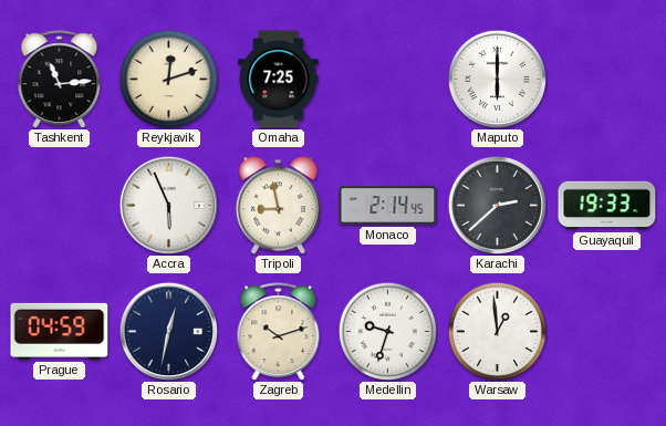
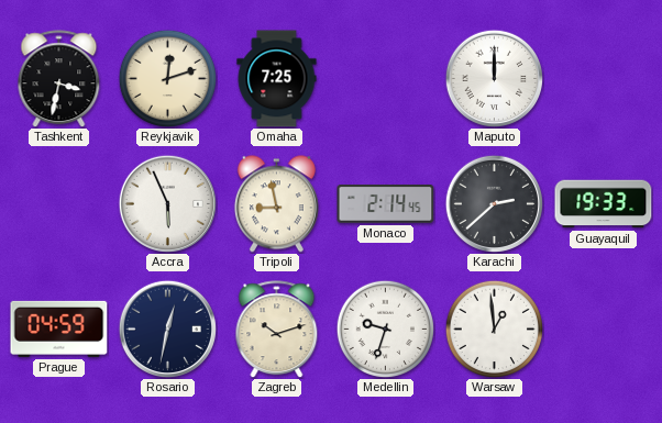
Tashkent: 11:14 -> 3:32 (59, 79)
Maputo: 6:00 -> 12:00 (494, 78)
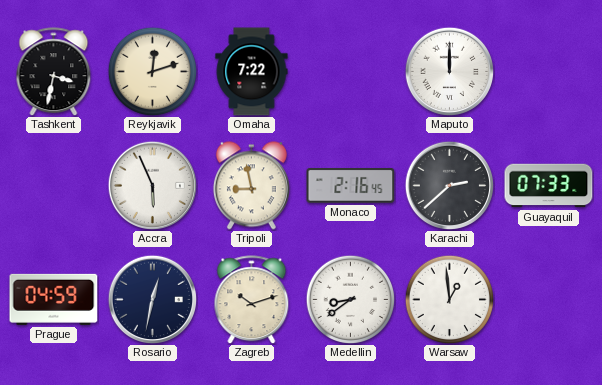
Omaha: 7:25 -> 7:22 (252, 72)
Monaco: 2:14 -> 2:16 (351, 186)
Guayaquil: 19:33 -> 07:33 (549, 186)
Medellin: 9:33 -> 8:39 (350, 299)
